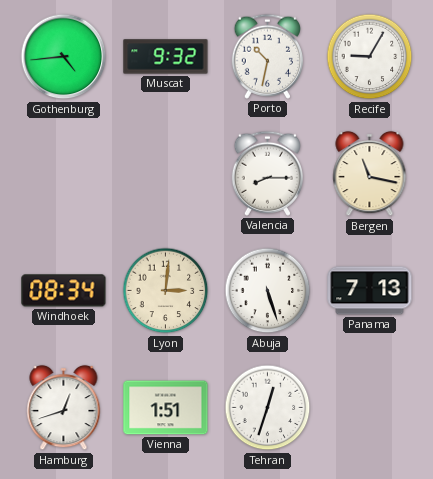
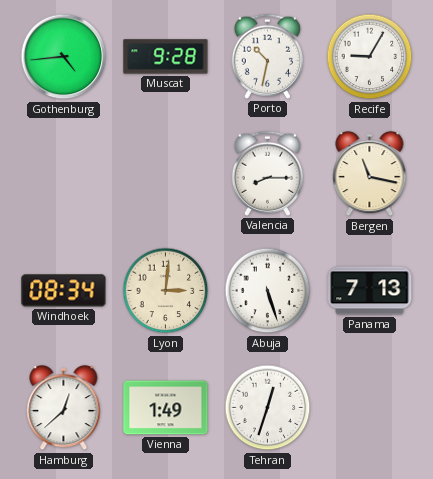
Muscat: 9:32 -> 9:28 (166, 57)
Hamburg: 12:42 -> 12:38 (64, 408)
Vienna: 1:51 -> 1:49 (166, 408)
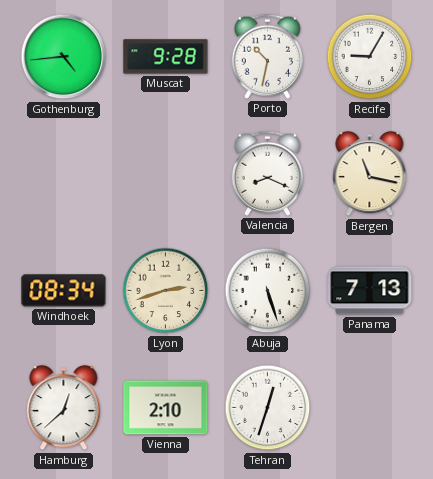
Valencia: 8:15 -> 8:19 (267, 173)
Lyon: 3:01 -> 2:42 (166, 291)
Vienna: 1:49 -> 2:10 (166, 408)
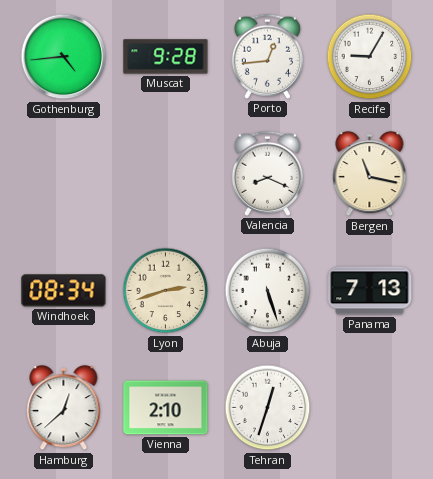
Porto: 10:32 -> 12:44 (267, 56)
